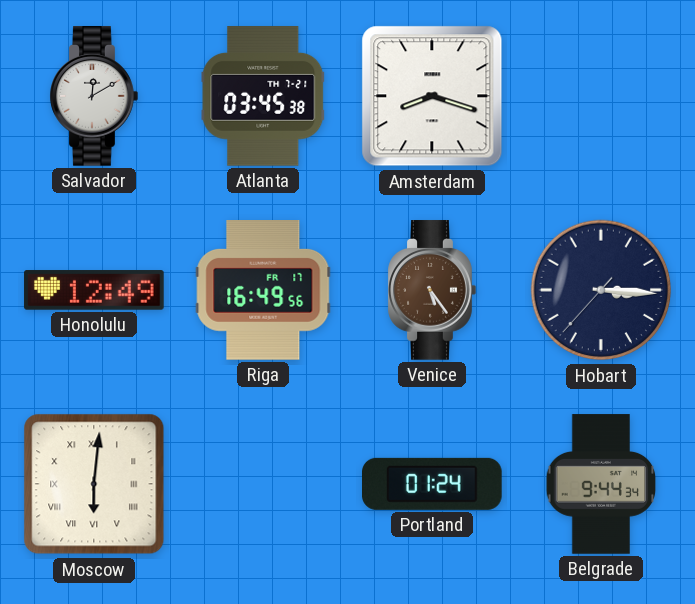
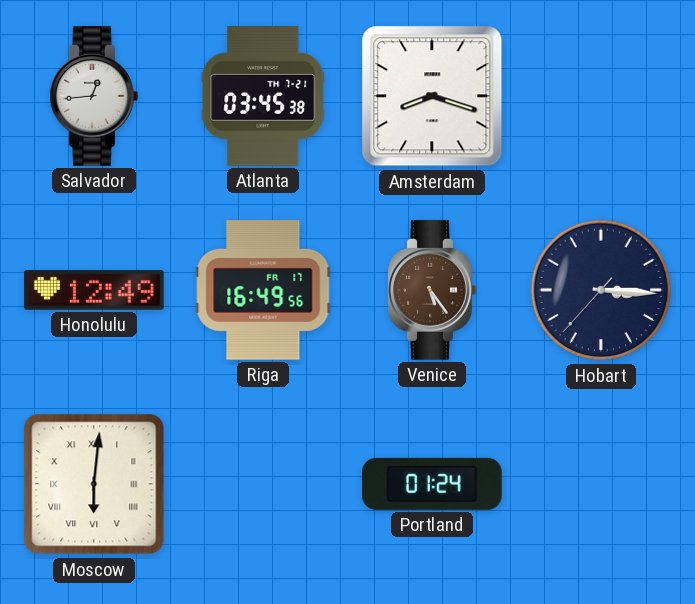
Salvador: 12:10 -> 12:44 (94, 96)
Belgrade: 9:44 -> none (601, 484)
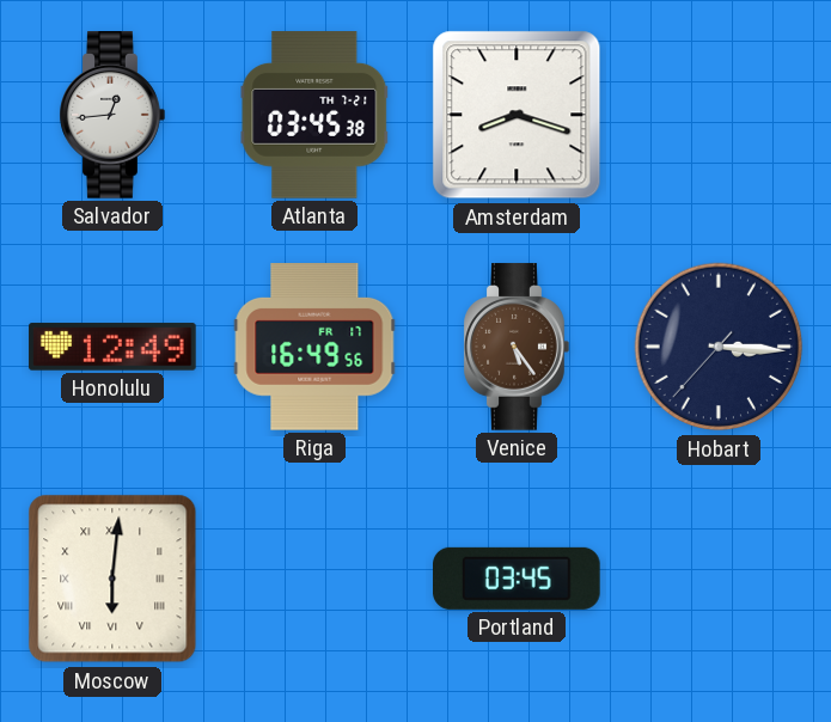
Portland: 01:24 -> 03:45 (518, 579)
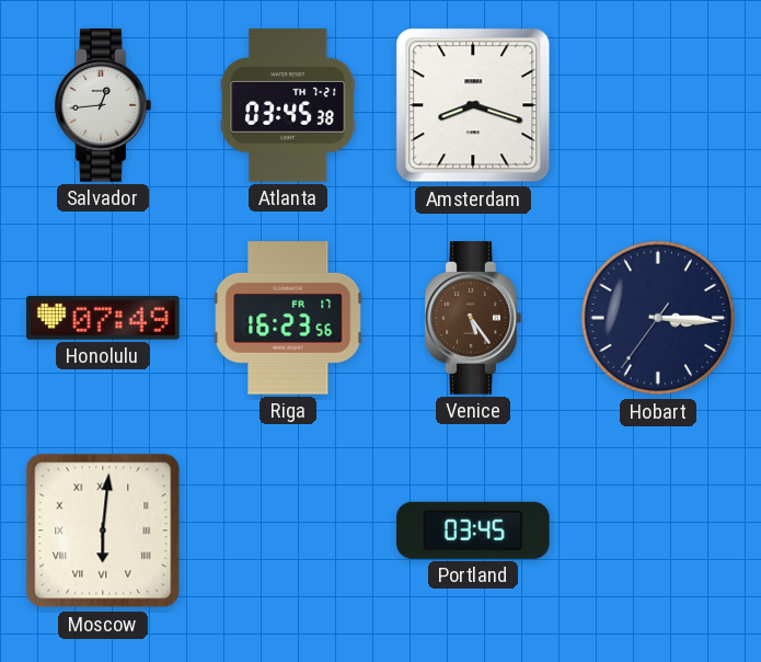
Honolulu: 12:49 -> 07:49 (103, 318)
Riga: 16:49 -> 16:23 (288, 319)
Hobart: 3:15:37 -> 3:15:36 (658, 318)
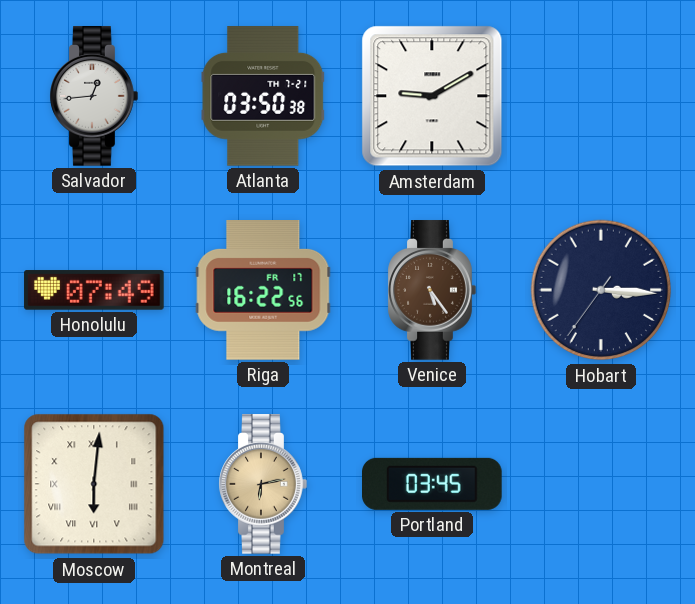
Atlanta: 03:45 -> 03:50 (263, 96)
Amsterdam: 8:18 -> 9:10 (432, 96)
Riga: 16:23 -> 16:22 (263, 291)
Montreal: none -> 6:13 (263, 484)
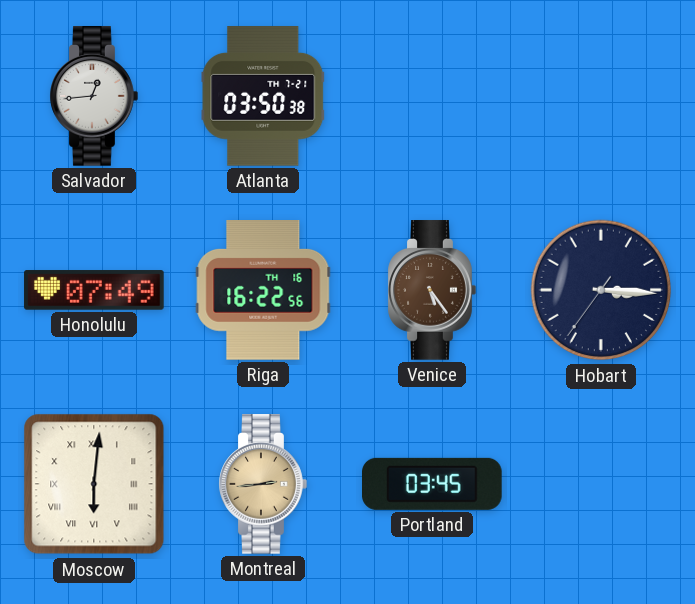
Amsterdam: 9:10 -> none (432, 96)
Riga date: FR 17 -> TH 16 (263, 291)
Montreal: 6:13 -> 2:44 (263, 484)
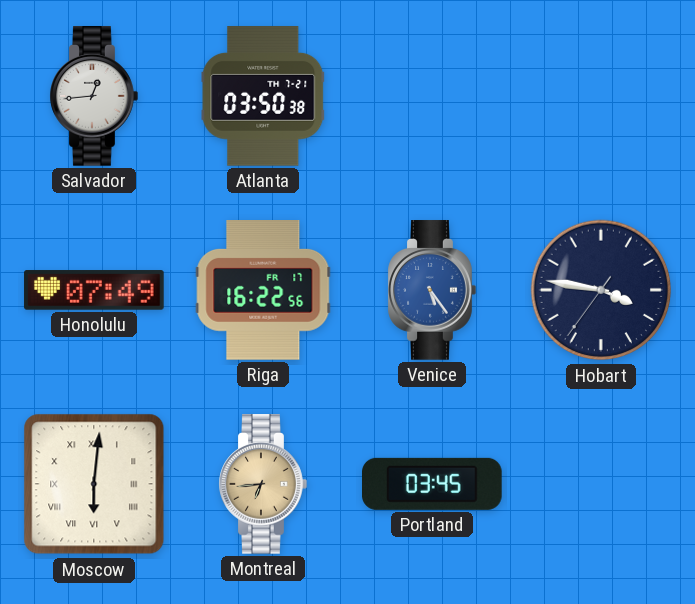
Riga date: TH 16 -> FR 17 (263, 291)
Venice dial: brown -> blue (432, 290)
Hobart: 3:15 -> 3:46 (601, 290)
Montreal: 2:44 -> 6:44 (263, 484)
